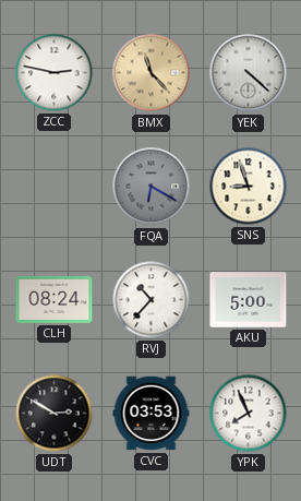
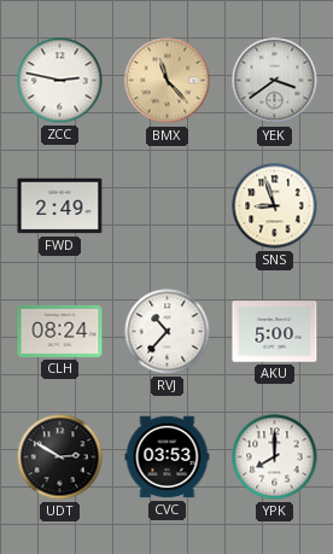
YEK: 4:22 -> 3:39 (275, 81)
FWD: none -> 2:49 (60, 206)
FQA: 6:20 -> none (152, 187)
YPK: 7:56 -> 8:00 (275, 457)
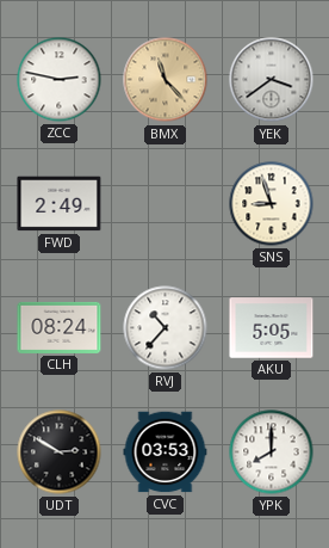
AKU: 5:00 -> 5:05 (272, 328)
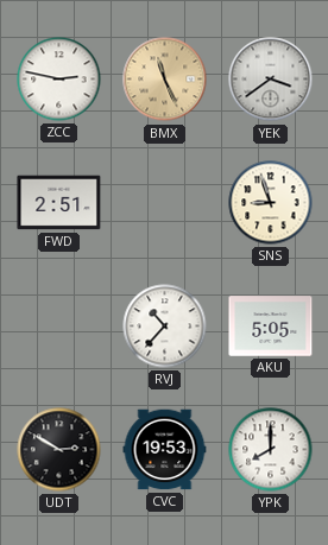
BMX: 11:23 -> 11:26 (165, 80)
FWD: 2:49 -> 2:51 (59, 203)
CLH: 08:24 -> none (60, 327)
CVC: 03:53 -> 19:53 (165, 450)
